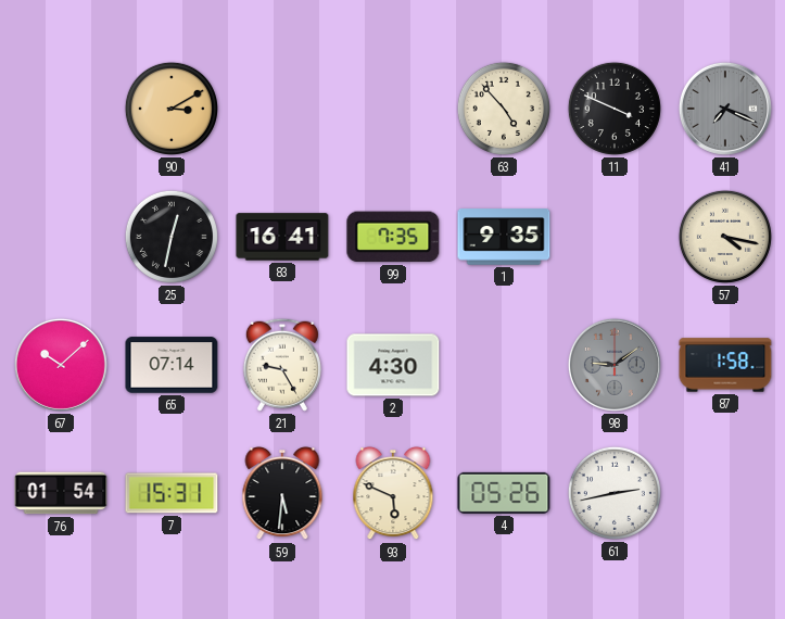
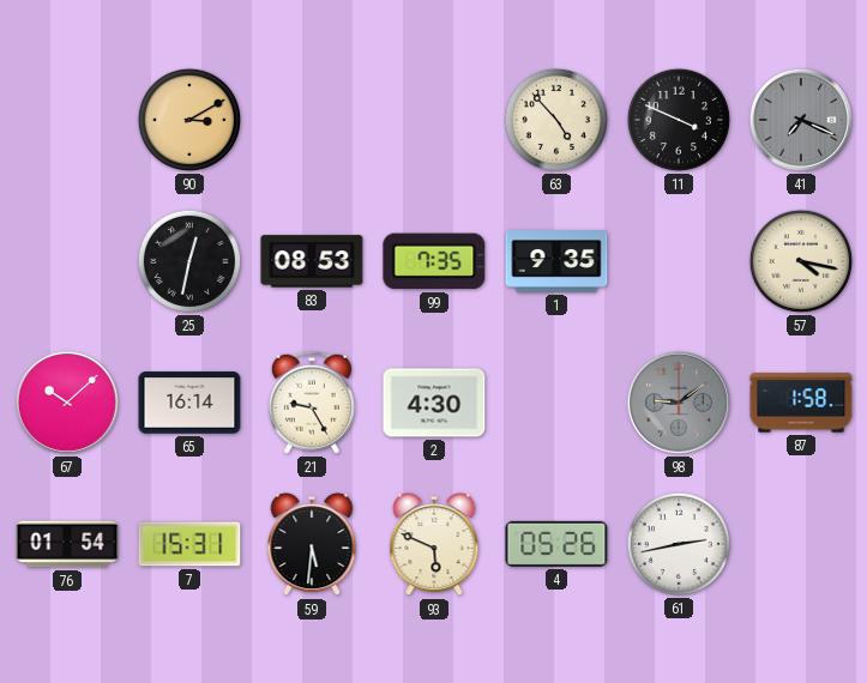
83: 16:41 -> 08:53 (312, 261)
65: 07:14 -> 16:14 (189, 403)
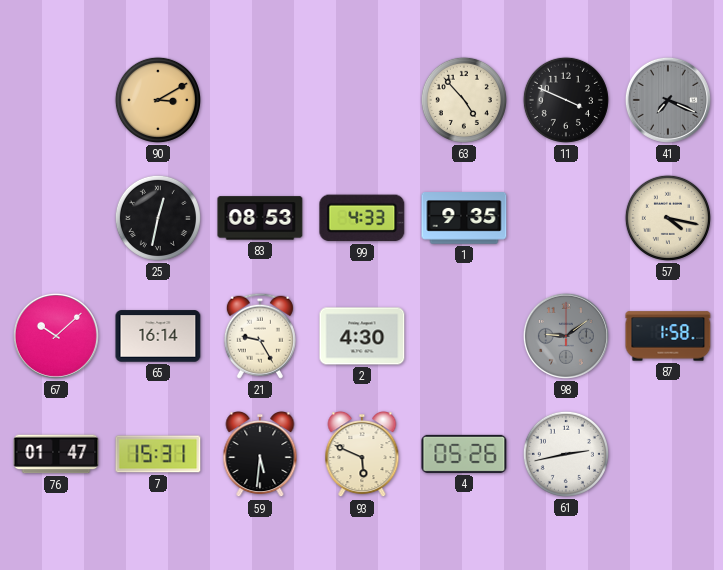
99: 7:35 -> 4:33 (362, 218)
76: 01:54 -> 01:47 (56, 454)
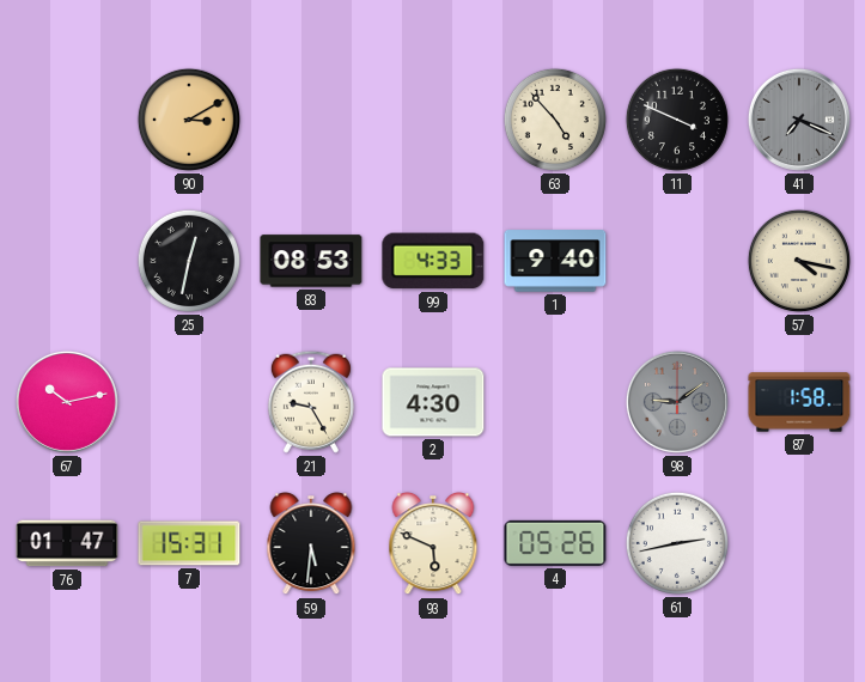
1: 9:35 -> 9:40 (555, 261)
67: 10:08 -> 10:13 (67, 402)
65: 16:14 -> none (158, 336)
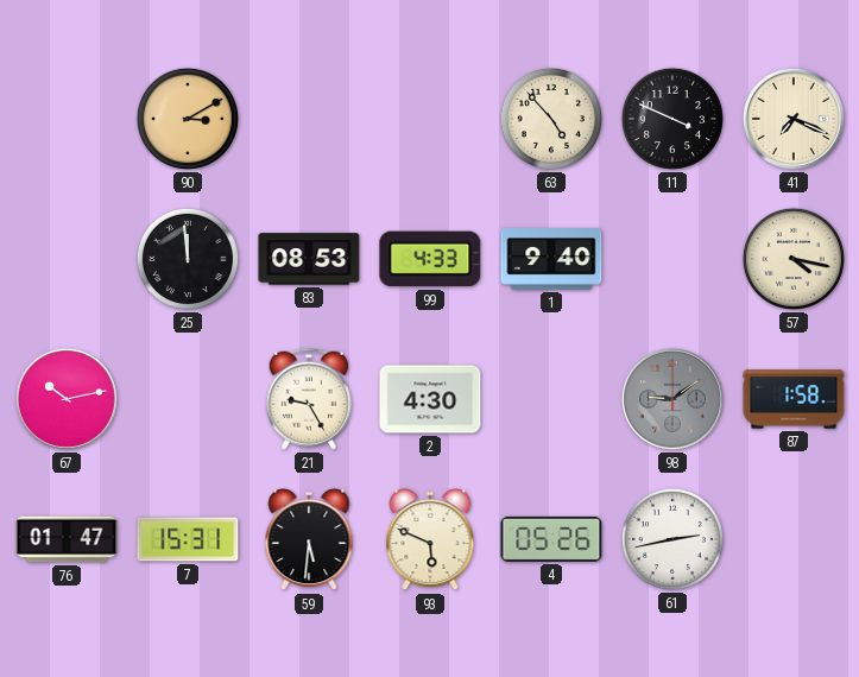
41 dial: grey -> cream (794, 119)
25: 12:32 -> 11:59 (188, 259)
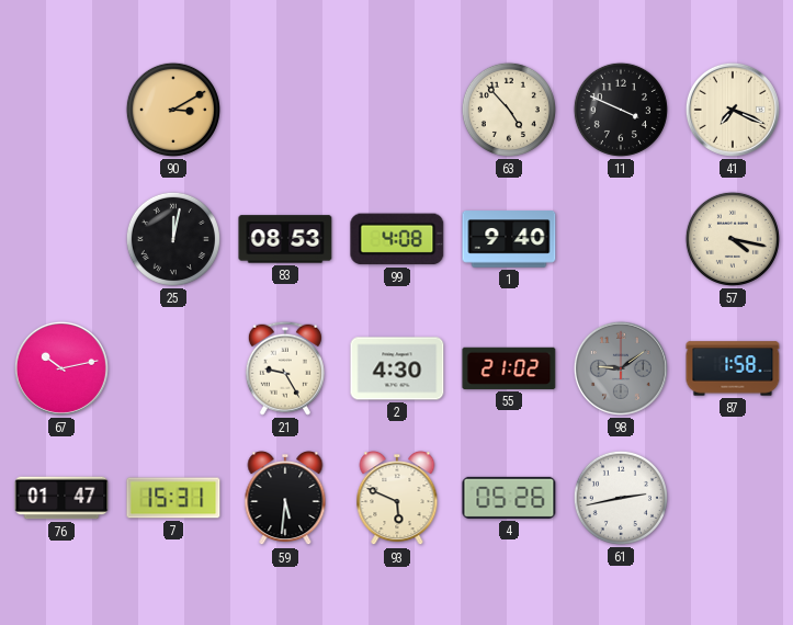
25: 11:59 -> 12:02 (173, 239)
99: 4:33 -> 4:08 (397, 239)
55: none -> 21:02 (509, 368)
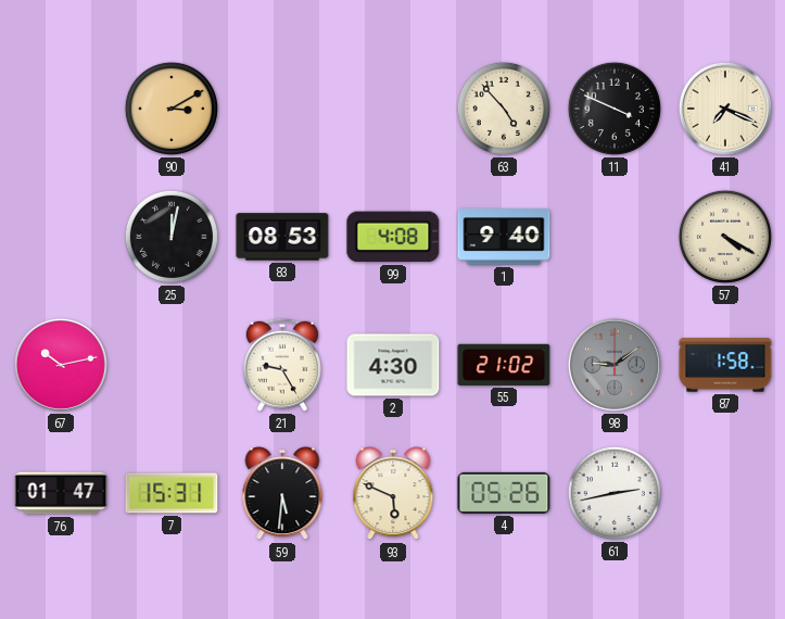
57: 4:17 -> 4:20 (725, 237)
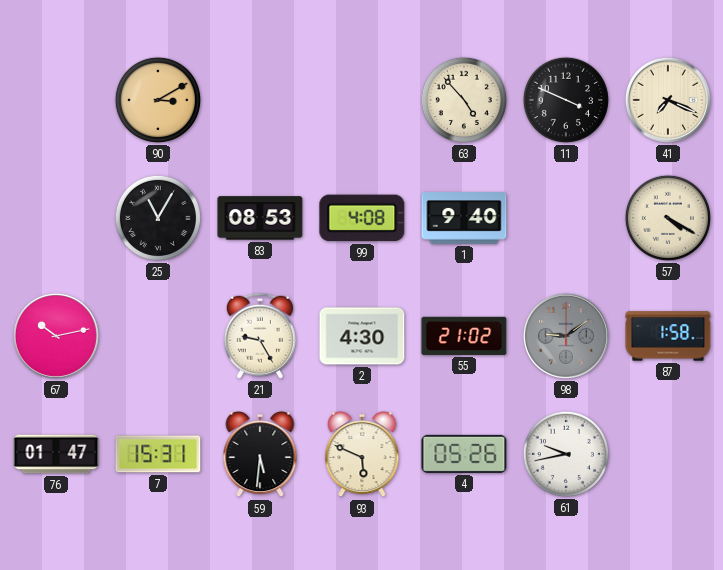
25: 12:02 -> 11:05 (158, 218)
61: 2:43 -> 9:43 (566, 454)
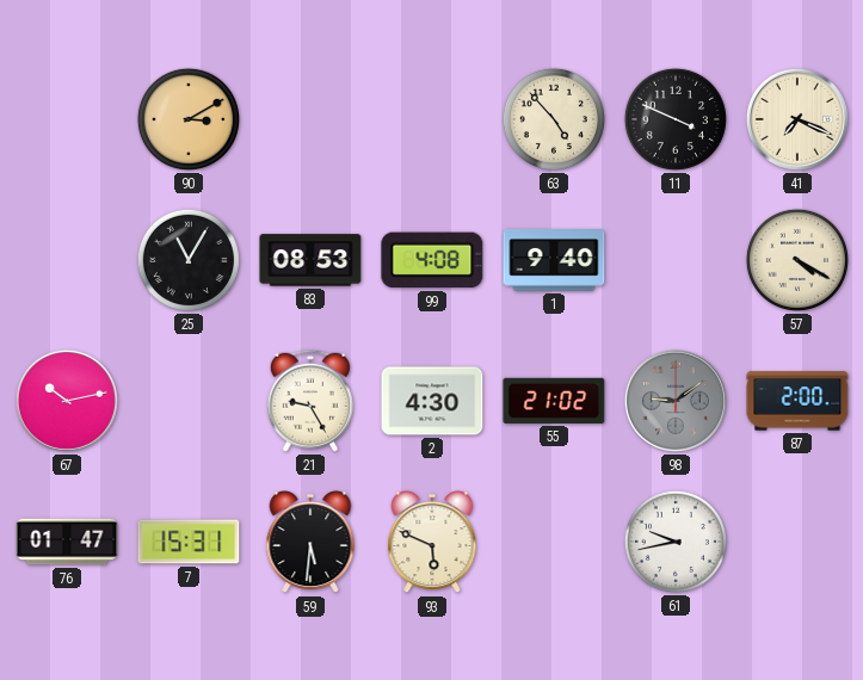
87: 1:58 -> 2:00 (797, 401)
4: 05:26 -> none (464, 454)
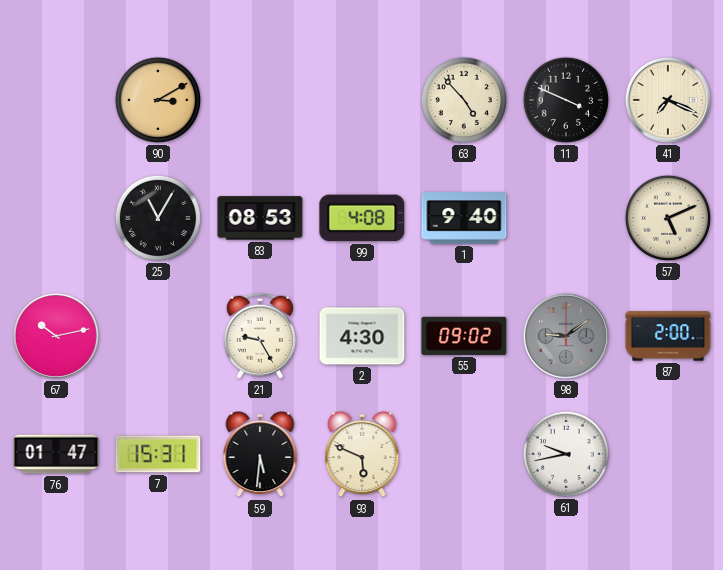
57: 4:20 -> 5:11 (668, 218)
55: 21:02 -> 09:02 (464, 336)
